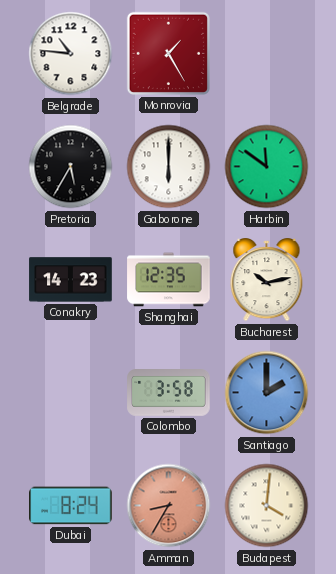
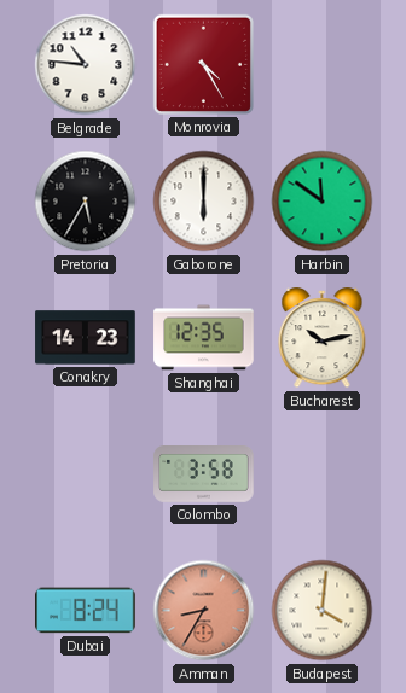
Monrovia: 1:25 -> 4:25 (203, 64)
Santiago: 2:00 -> none (267, 393)
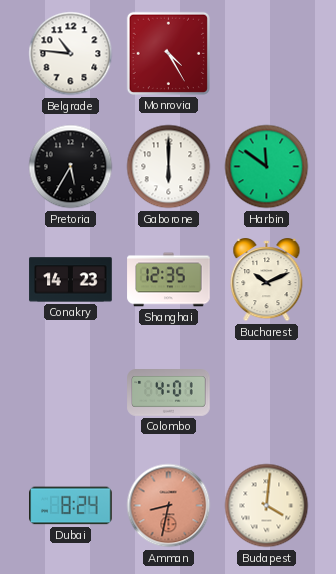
Bucharest: 10:13 -> 10:11 (267, 281)
Colombo: 3:58 -> 4:01 (169, 393)
Amman: 8:35 -> 8:32 (169, 506)
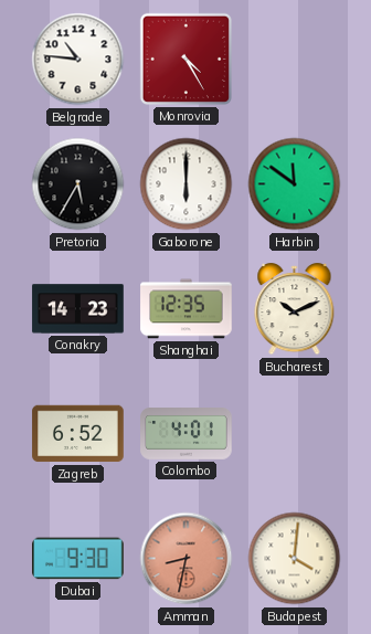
Zagreb: none -> 6:52 (78, 434)
Dubai: 8:24 -> 9:30 (78, 559)
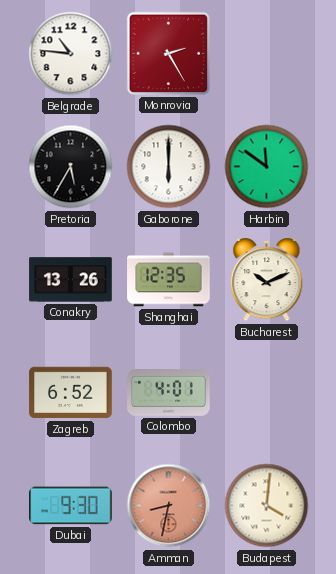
Monrovia: 4:25 -> 2:25 (168, 53)
Conakry: 14:23 -> 13:26 (71, 280)
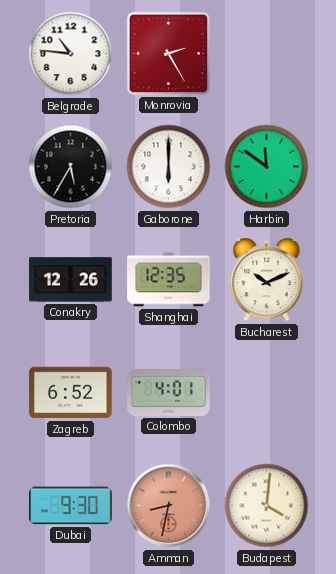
Conakry: 13:26 -> 12:26 (71, 280)
